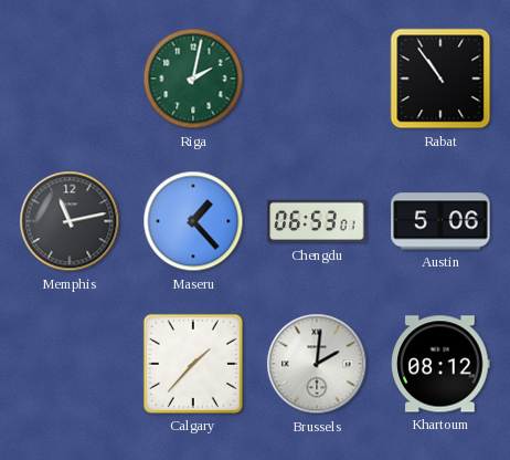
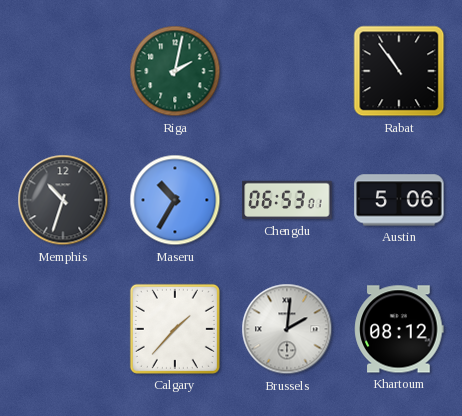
Memphis: 11:13 -> 10:33 (63, 200)
Maseru: 1:23 -> 10:35 (175, 200)
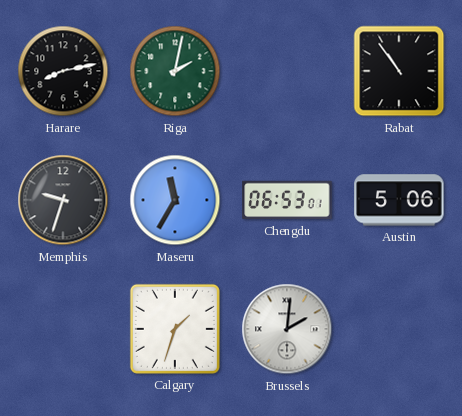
Harare: none -> 8:13 (63, 71)
Memphis: 10:33 -> 9:33 (63, 200)
Maseru: 10:35 -> 11:35 (175, 200)
Calgary: 1:37 -> 1:33 (175, 329)
Khartoum: 08:12 -> none (399, 329)
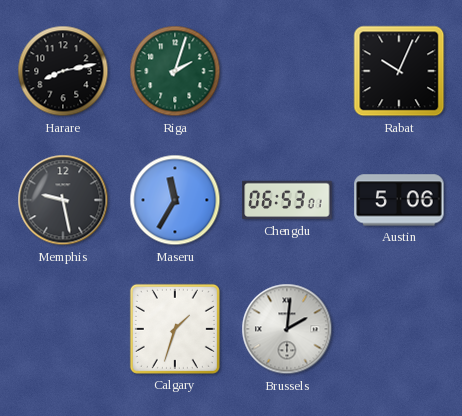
Riga: 2:02 -> 2:03 (175, 71)
Rabat: 10:54 -> 10:04 (399, 71)
Memphis: 9:33 -> 9:28 (63, 200)
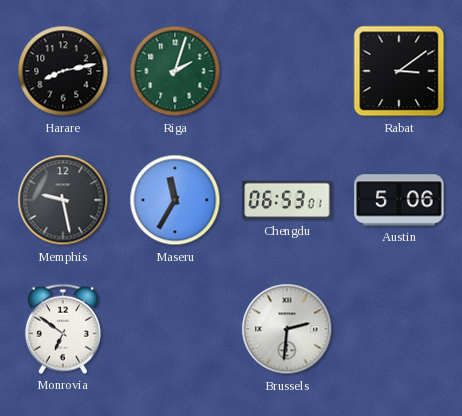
Rabat: 10:04 -> 3:09 (399, 71)
Monrovia: none -> 6:51 (63, 329)
Calgary: 1:33 -> none (175, 329)
Brussels: 2:01 -> 2:31 (287, 329)
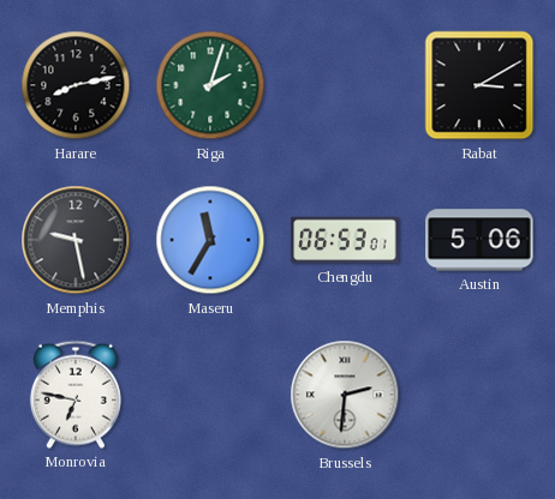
Rabat: 3:09 -> 3:10 (479, 85)
Monrovia: 6:51 -> 6:47 (76, 395)
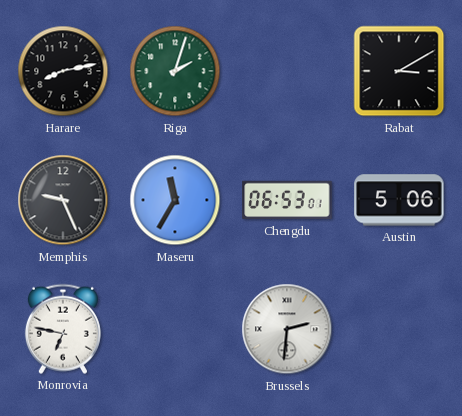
Memphis: 9:28 -> 9:26 (63, 200)
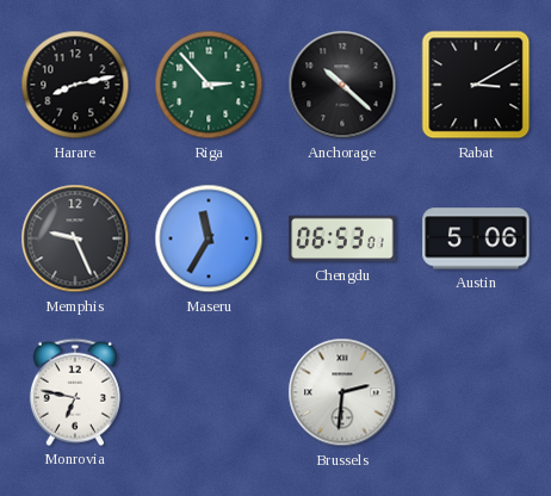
Riga: 2:03 -> 2:53 (209, 85)
Anchorage: none -> 10:22 (342, 85)
